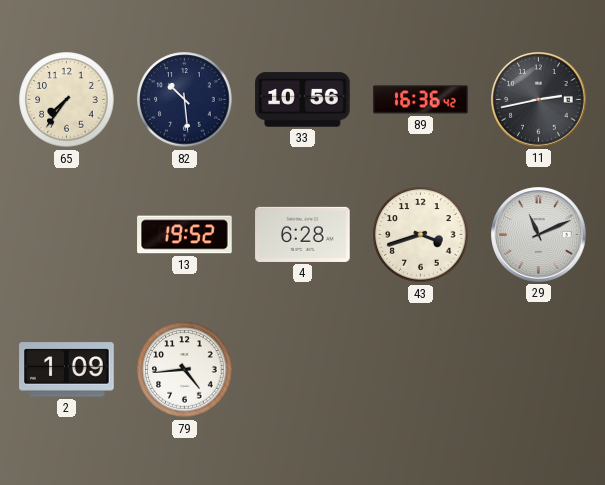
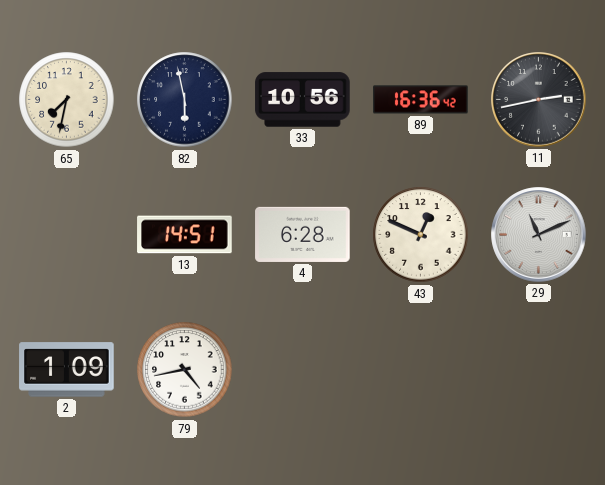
65: 7:36 -> 7:32 (67, 100)
82: 10:29 -> 5:58 (185, 100)
13: 19:52 -> 14:51 (185, 235)
43: 3:42 -> 12:49 (421, 235)
79: 4:44 -> 4:43 (185, 370)
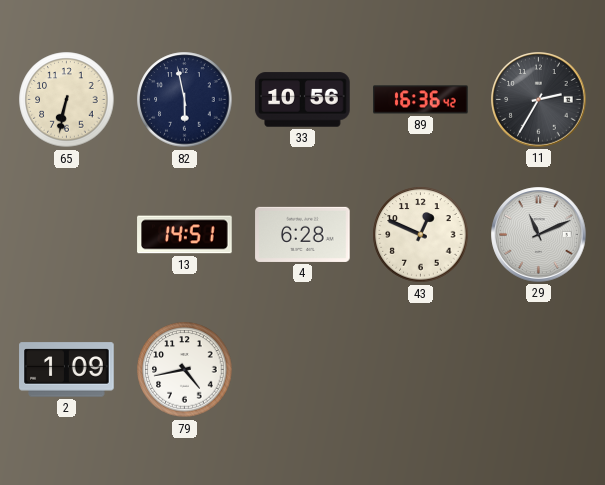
65: 7:32 -> 6:32 (67, 100)
11: 2:43 -> 2:35 (539, 100)
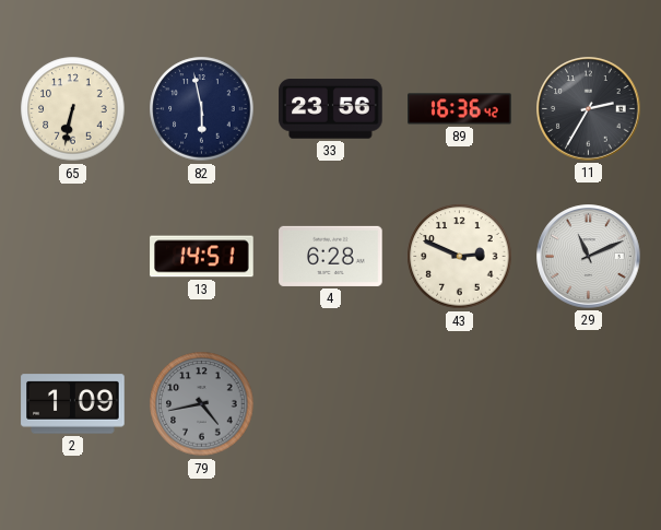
33: 10:56 -> 23:56 (331, 109)
43: 12:49 -> 2:49 (460, 257)
79 dial: white -> grey (202, 404)
